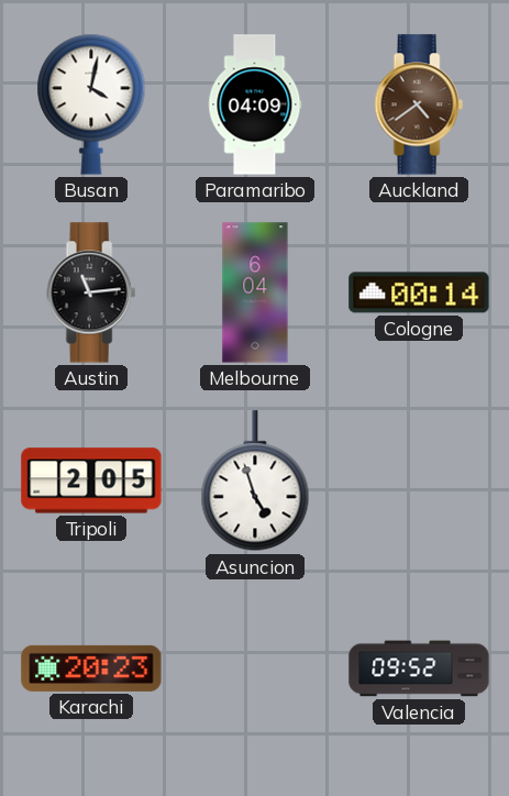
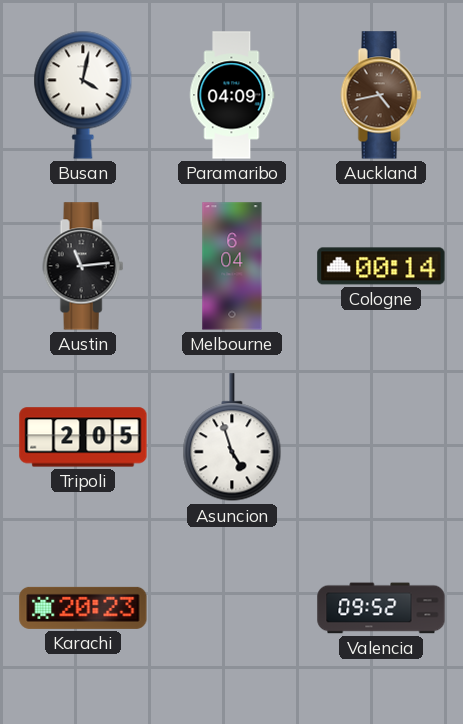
Auckland: 4:39 -> 4:43 (381, 95)
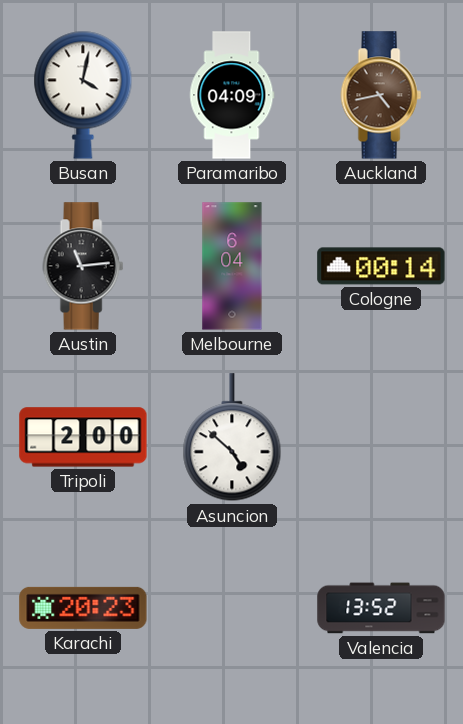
Tripoli: 2:05 -> 2:00 (83, 437)
Asuncion: 4:57 -> 4:52 (232, 438)
Valencia: 09:52 -> 13:52 (381, 608)
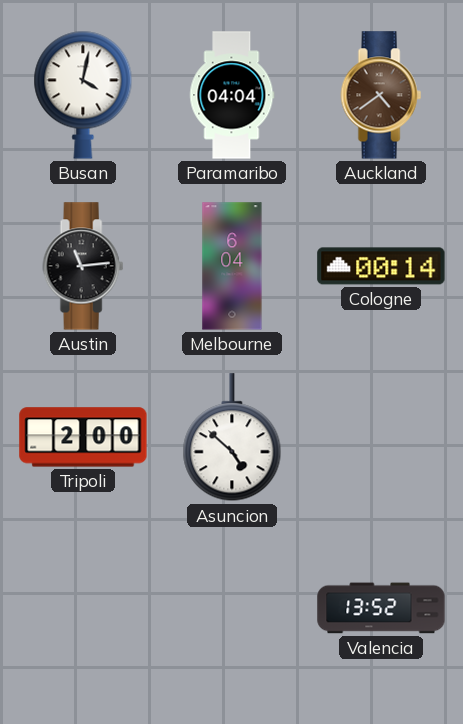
Paramaribo: 04:09 -> 04:04 (232, 95)
Auckland: 4:43 -> 4:39 (381, 95)
Karachi: 20:23 -> none (83, 608)
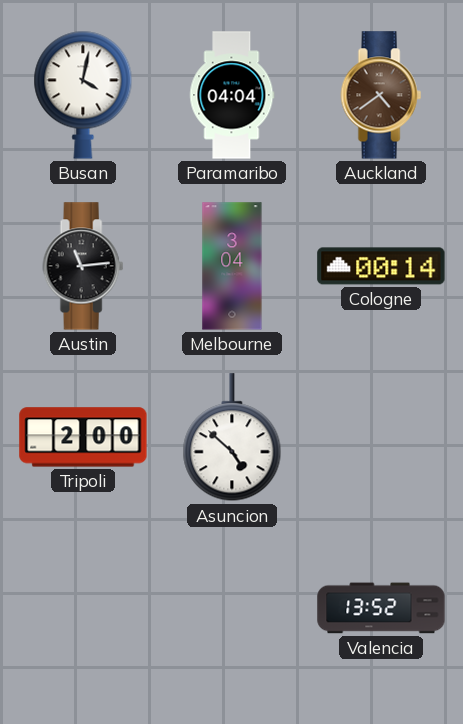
Melbourne: 6:04 -> 3:04 (232, 266)
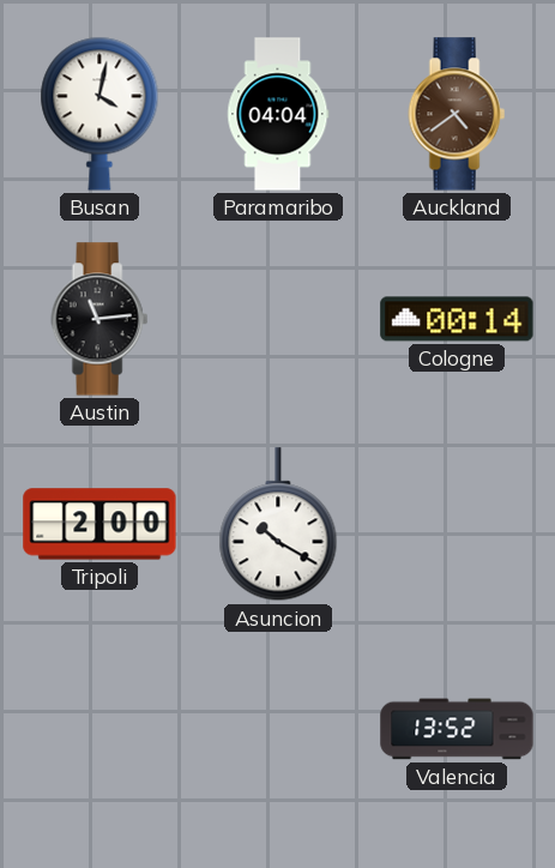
Melbourne: 3:04 -> none (232, 266)
Asuncion: 4:52 -> 10:20 (278, 525)
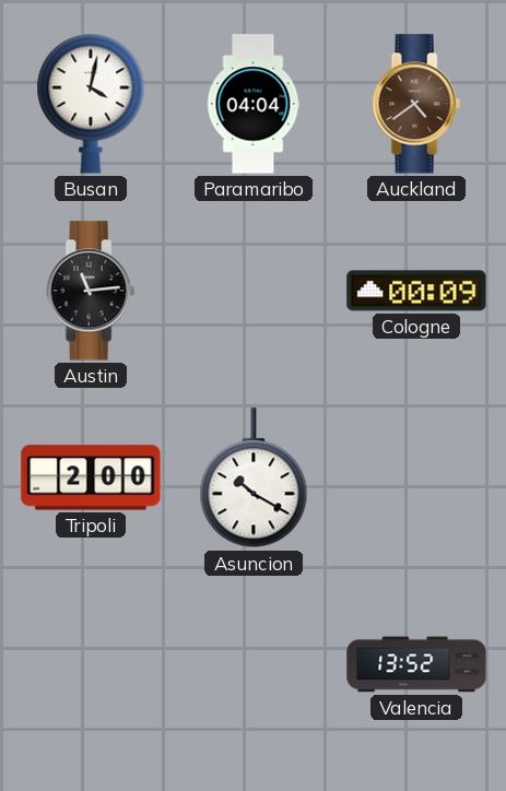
Cologne: 00:14 -> 00:09 (416, 291)
